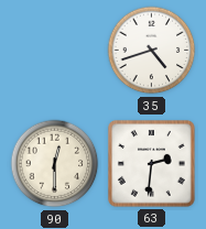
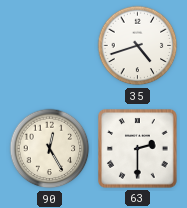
90: 12:30 -> 12:25 (50, 149)
63: 2:31 -> 2:30 (138, 149)
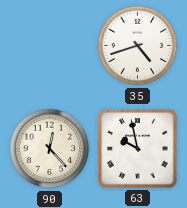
90: 12:25 -> 12:23 (50, 149)
63: 2:30 -> 9:58 (138, 149)
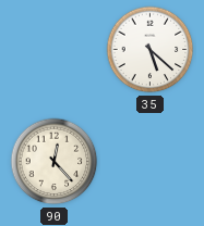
35: 4:42 -> 5:22 (151, 50)
63: 9:58 -> none (138, 149)
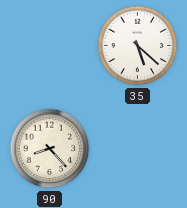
90: 12:23 -> 8:23 (50, 149)
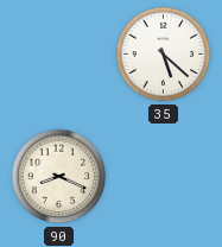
90: 8:23 -> 8:19 (59, 177)
